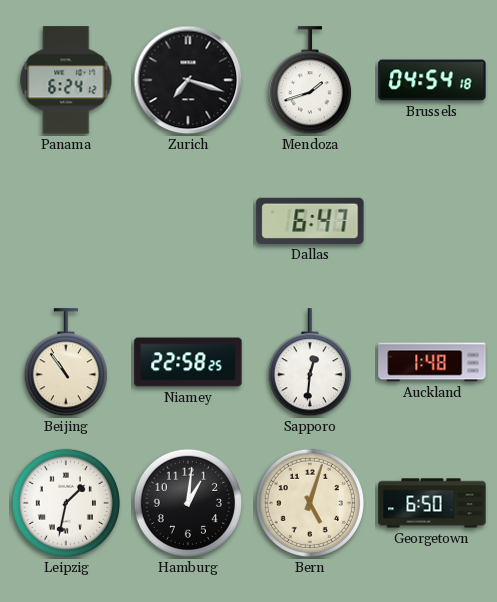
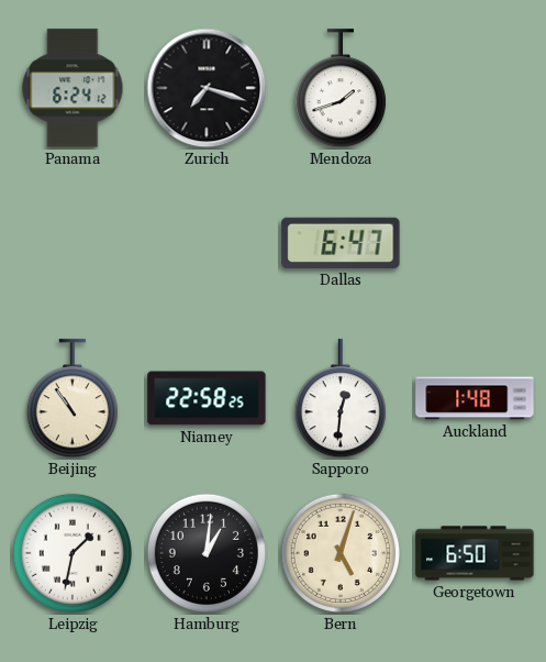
Brussels: 04:54 -> none (432, 80)
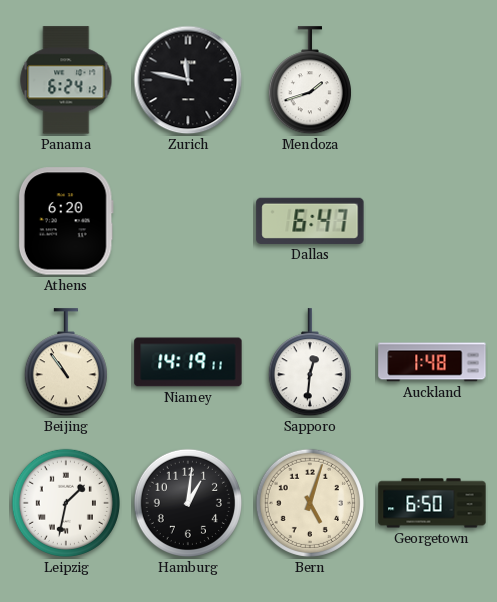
Zurich: 7:18 -> 11:47 (188, 80)
Athens: none -> 6:20 (66, 221)
Niamey: 22:58 -> 14:19 (188, 362)
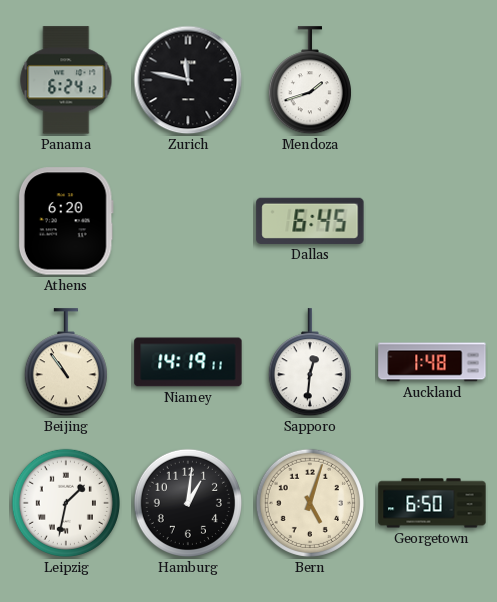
Dallas: 6:47 -> 6:45 (310, 221)
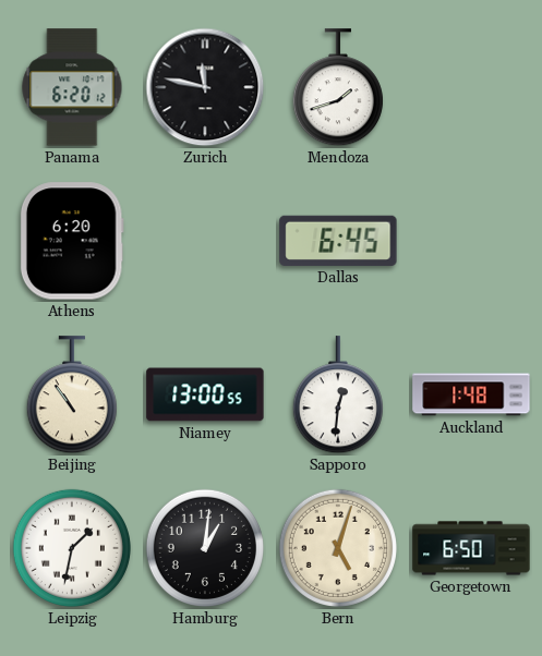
Panama: 6:24 -> 6:20 (72, 87)
Niamey: 14:19 -> 13:00 (205, 394)
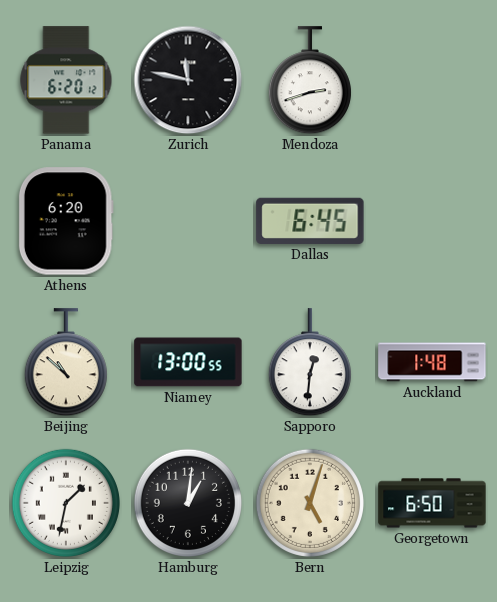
Mendoza: 1:42 -> 2:42 (310, 81)
Beijing: 10:54 -> 10:52 (66, 363)
